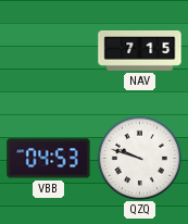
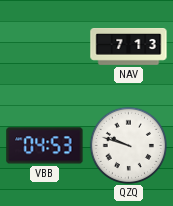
NAV: 7:15 -> 7:13 (129, 47)
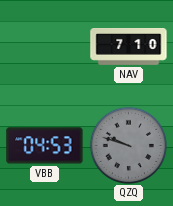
NAV: 7:13 -> 7:10 (129, 47)
QZQ dial: white -> grey (128, 145)
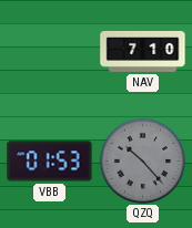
VBB: 04:53 -> 01:53 (50, 162)
QZQ: 9:48 -> 10:23 (142, 160)
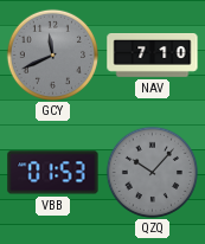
GCY: none -> 11:41 (52, 54)
QZQ: 10:23 -> 10:07 (152, 172)
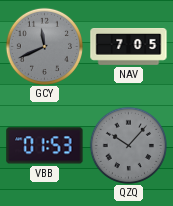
NAV: 7:10 -> 7:05 (129, 47)
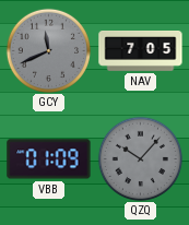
VBB: 01:53 -> 01:09 (49, 159)
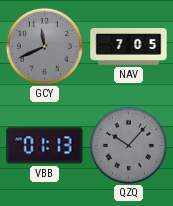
VBB: 01:09 -> 01:13 (45, 146)
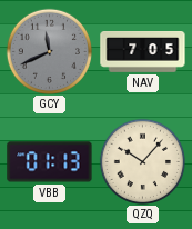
QZQ dial: grey -> cream (142, 161)
